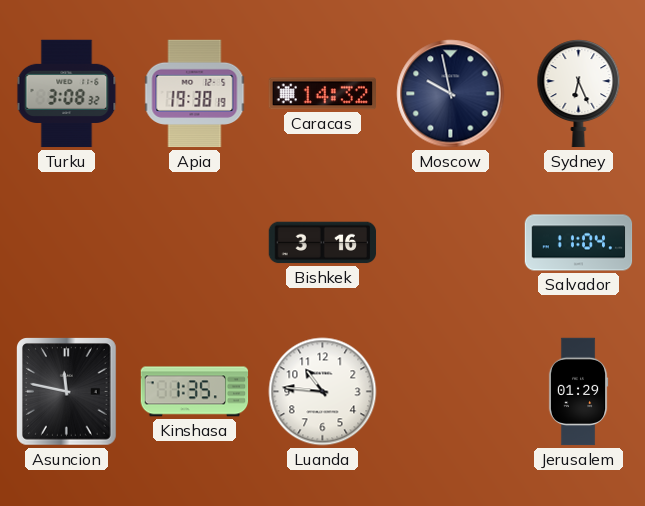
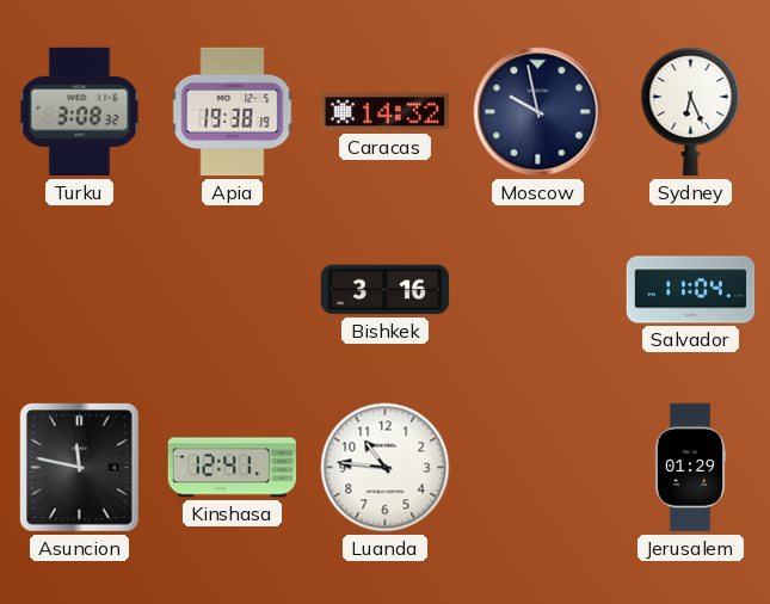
Kinshasa: 1:35 -> 12:41 (233, 468)
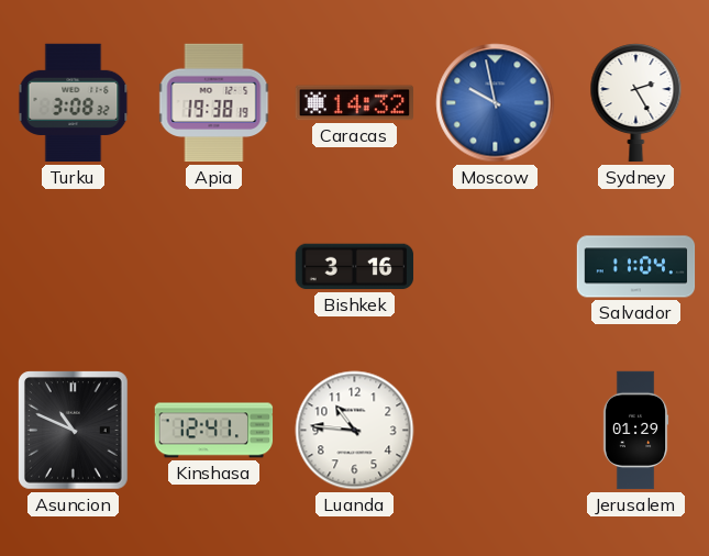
Moscow dial: navy -> blue (496, 103)
Sydney: 6:26 -> 2:25 (636, 103)
Asuncion: 11:47 -> 10:49 (74, 431)
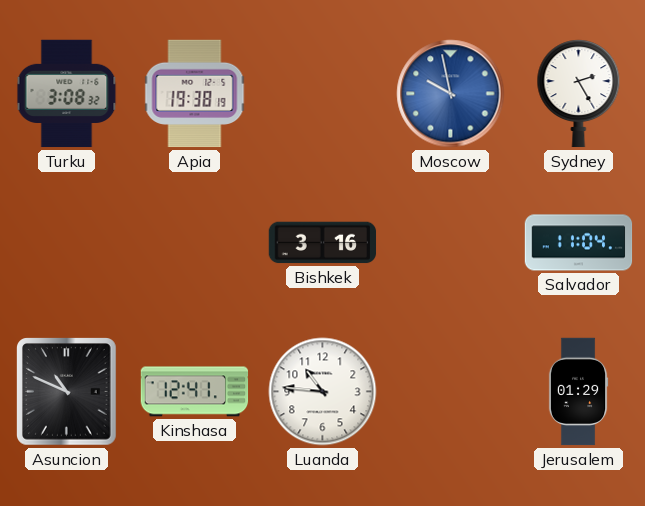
Caracas: 14:32 -> none (354, 103)
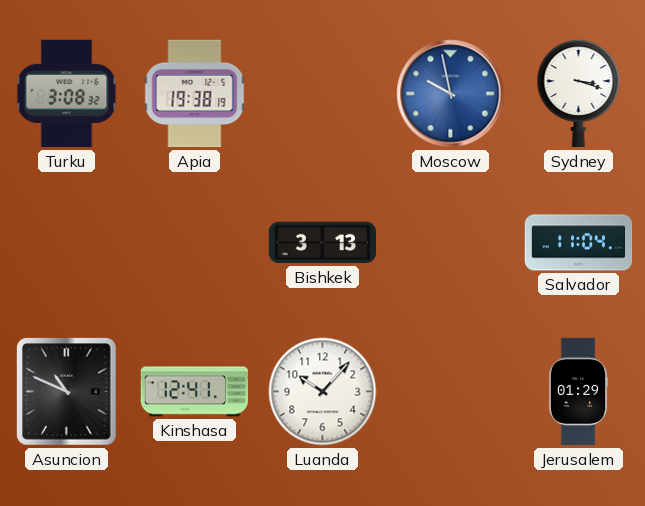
Sydney: 2:25 -> 3:18 (579, 94)
Bishkek: 3:16 -> 3:13 (323, 243)
Luanda: 10:46 -> 10:07 (323, 392)
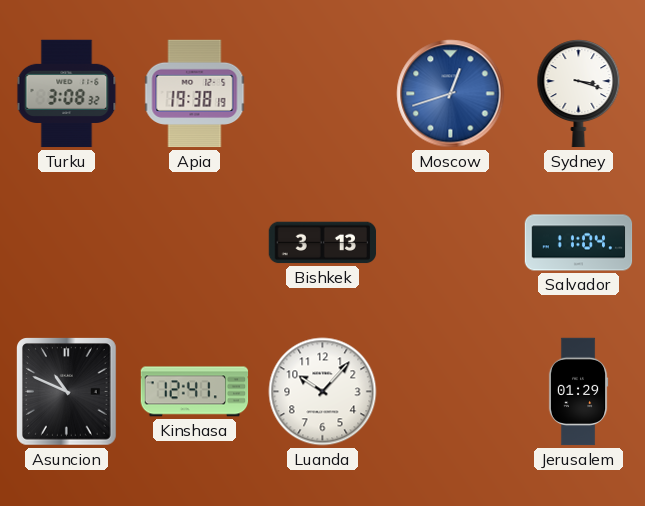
Moscow: 9:58 -> 12:42 (451, 94)
